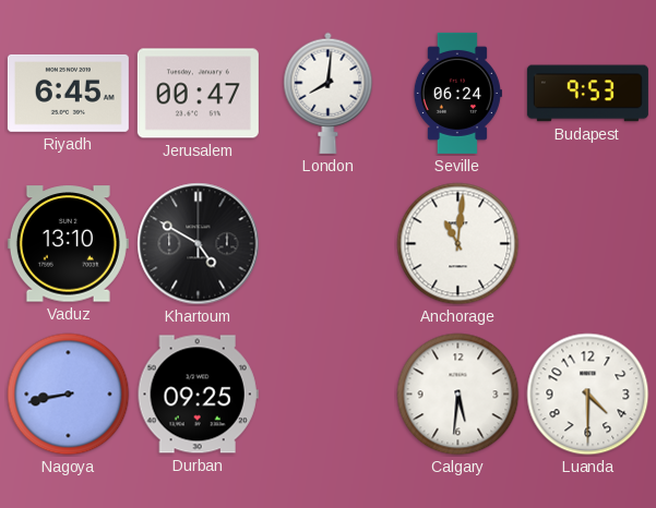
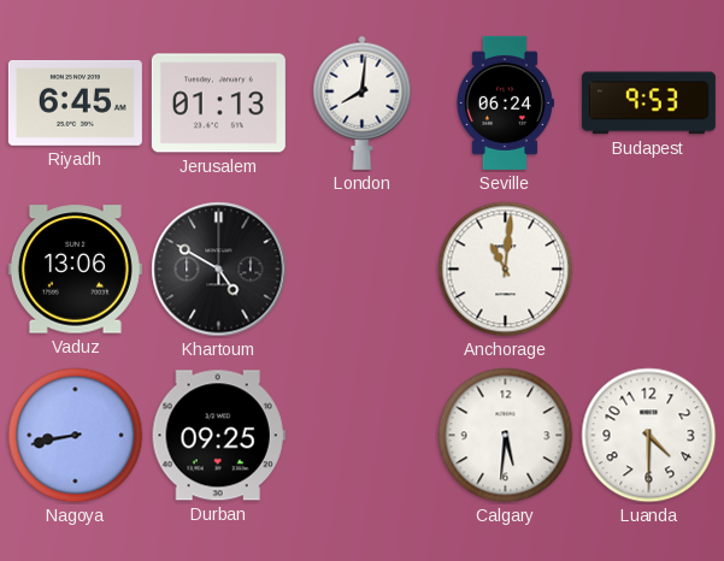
Jerusalem: 00:47 -> 01:13 (218, 104)
Vaduz: 13:10 -> 13:06 (75, 270)
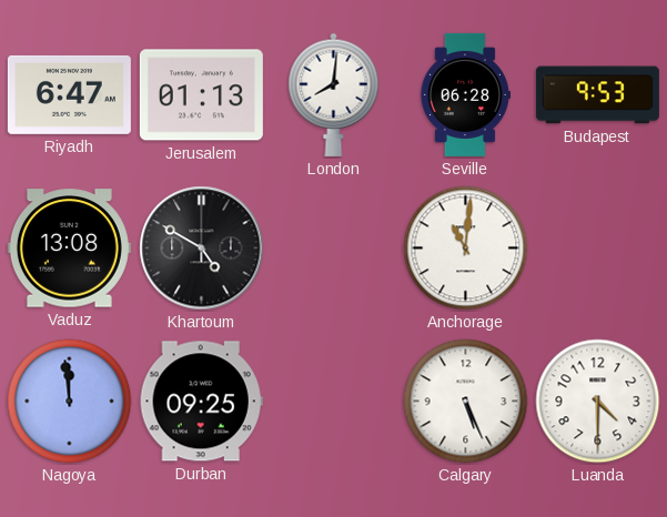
Riyadh: 6:45 -> 6:47 (69, 94)
Seville: 06:24 -> 06:28 (465, 94)
Vaduz: 13:06 -> 13:08 (69, 249)
Nagoya: 8:43 -> 11:59 (70, 402)
Calgary: 5:31 -> 5:26 (466, 402)
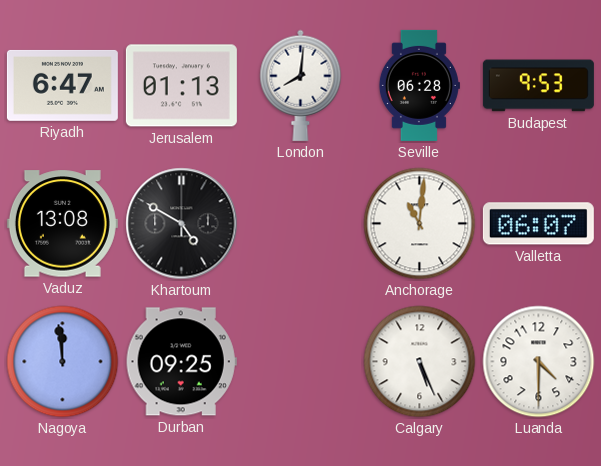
Valletta: none -> 06:07 (538, 224)
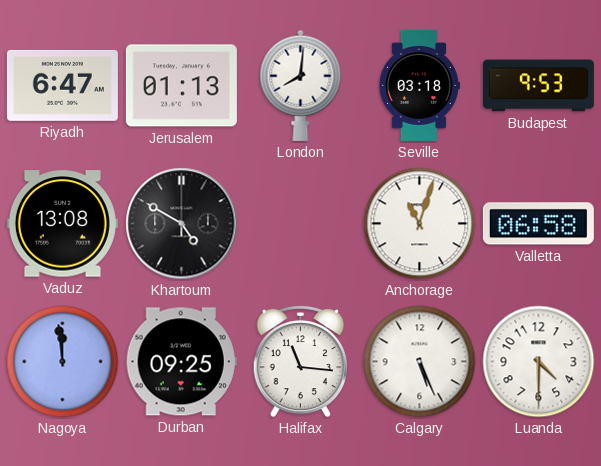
Seville: 06:28 -> 03:18 (419, 85)
Anchorage: 11:01 -> 11:03 (420, 224)
Valletta: 06:07 -> 06:58 (538, 224)
Halifax: none -> 11:16 (300, 361)
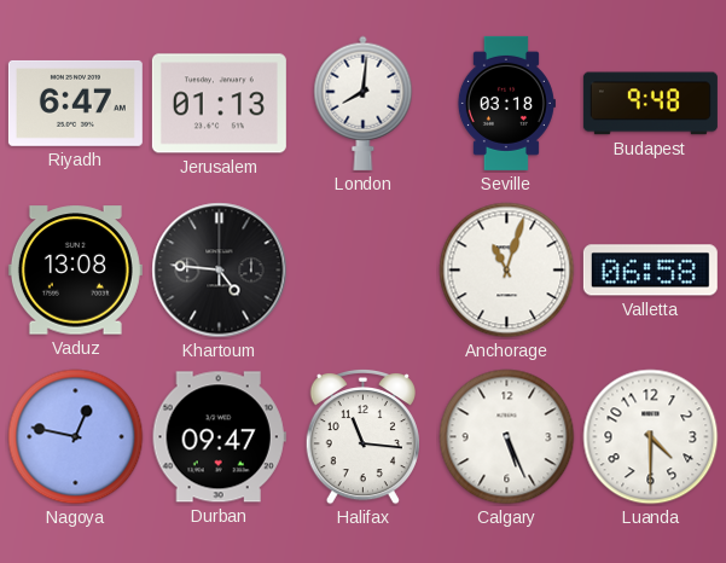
Budapest: 9:53 -> 9:48 (650, 104)
Khartoum: 4:50 -> 4:46 (220, 271)
Nagoya: 11:59 -> 12:47 (76, 437)
Durban: 09:25 -> 09:47 (219, 437)
